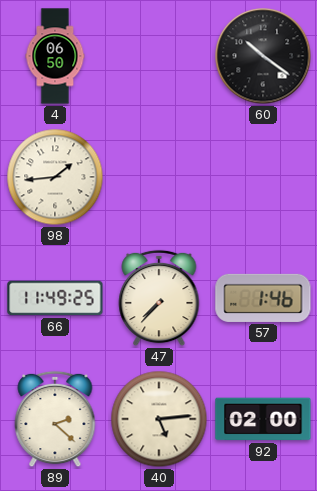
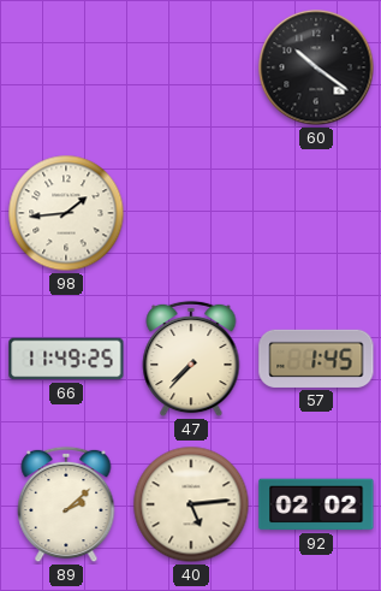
4: 06:50 -> none (55, 56)
57: 1:46 -> 1:45 (316, 359)
89: 2:22 -> 2:08 (66, 504)
92: 02:00 -> 02:02 (316, 504)
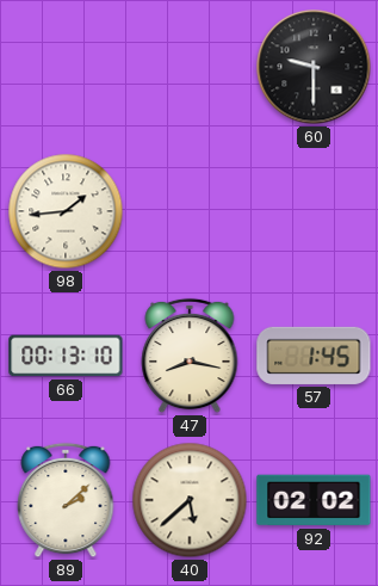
60: 10:21 -> 9:30 (314, 67)
66: 11:49 -> 00:13 (66, 356)
47: 7:37 -> 8:17 (190, 356)
40: 5:14 -> 5:38 (190, 500)
